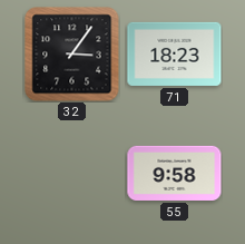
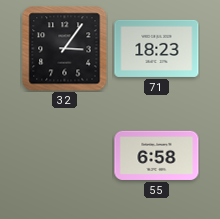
55: 9:58 -> 6:58 (157, 155)
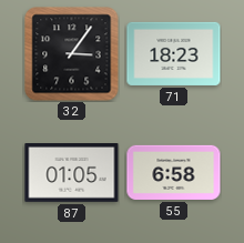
87: none -> 01:05 (72, 173)
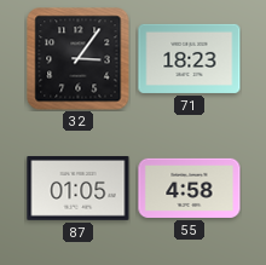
55: 6:58 -> 4:58 (190, 188)
